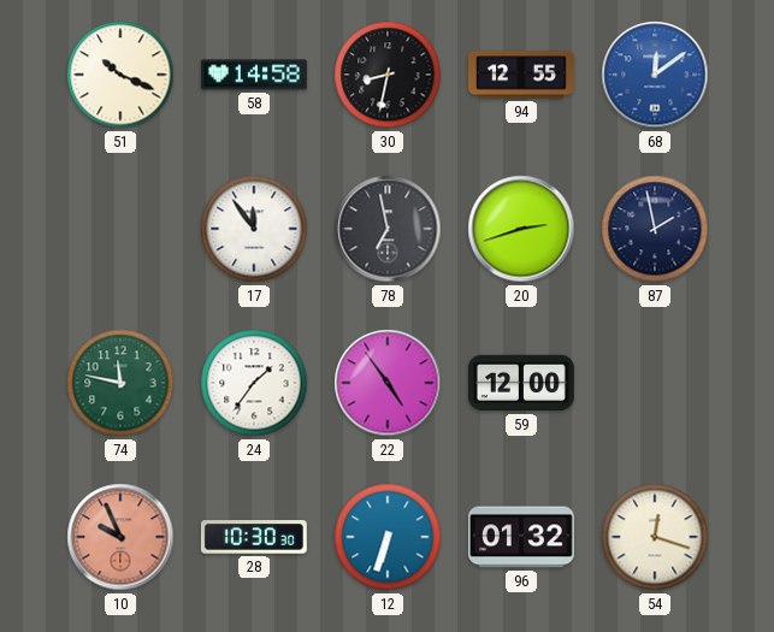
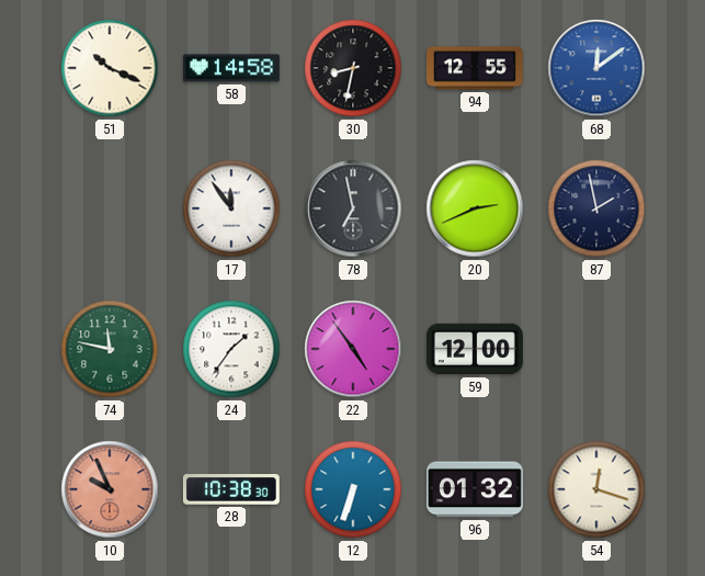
20: 2:42 -> 2:41 (475, 208)
28: 10:30 -> 10:38 (231, 489)
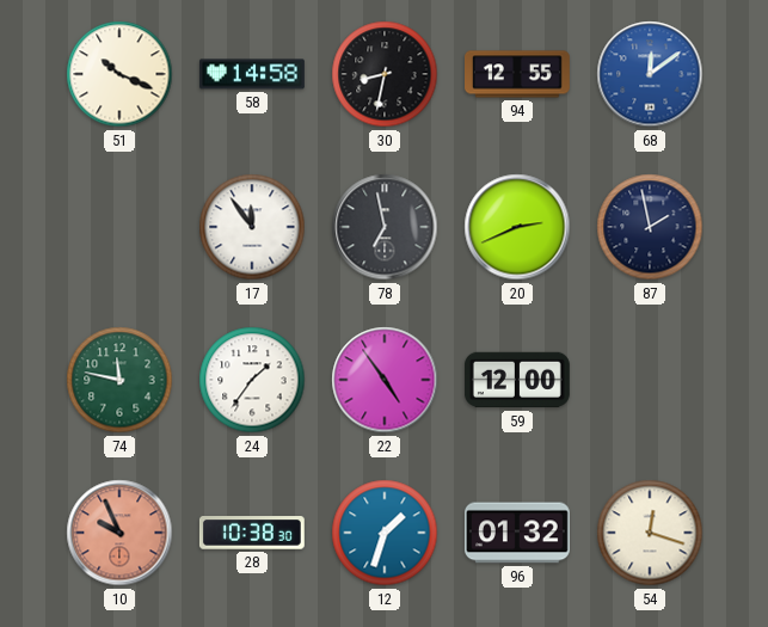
12: 6:33 -> 1:33 (385, 533)
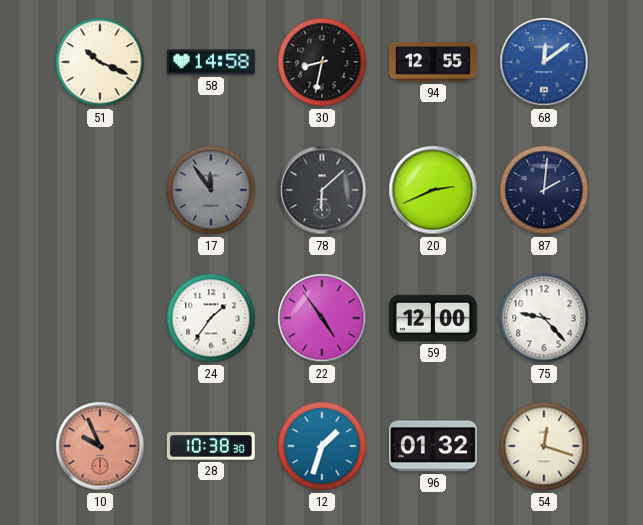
17 dial: white -> grey (211, 190)
78: 6:58 -> 6:08 (322, 190)
87: 1:58 -> 2:01 (544, 190)
74: 11:47 -> none (119, 380)
75: none -> 9:23 (544, 318)
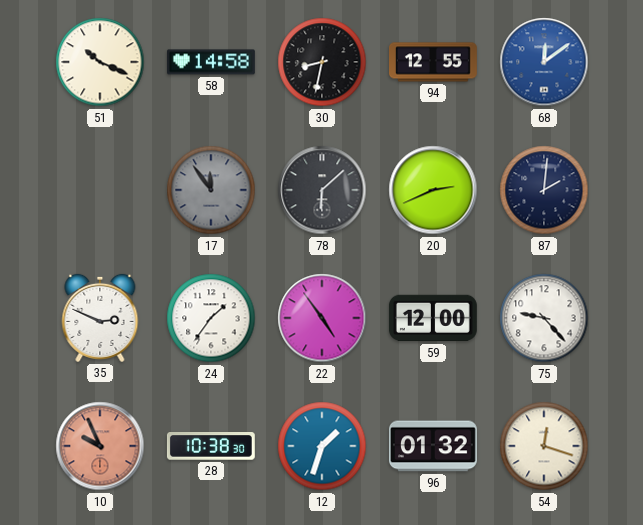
35: none -> 2:49 (100, 318)
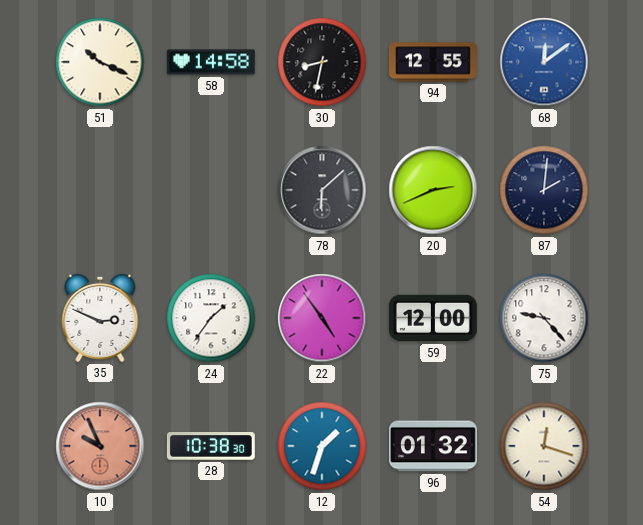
17: 11:54 -> none (211, 190)
